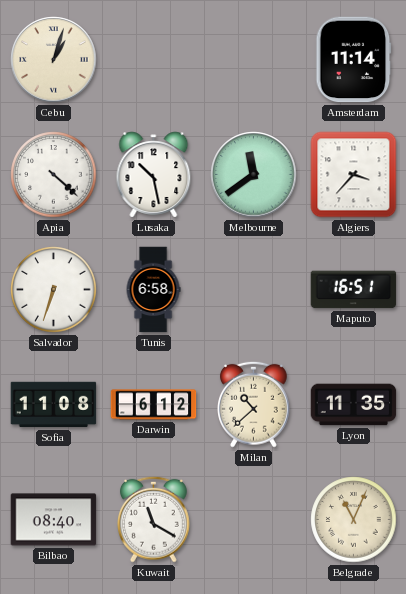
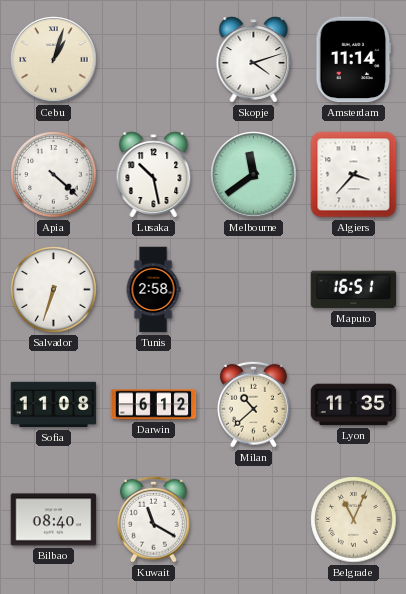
Skopje: none -> 4:12 (254, 60)
Tunis: 6:58 -> 2:58 (153, 290)
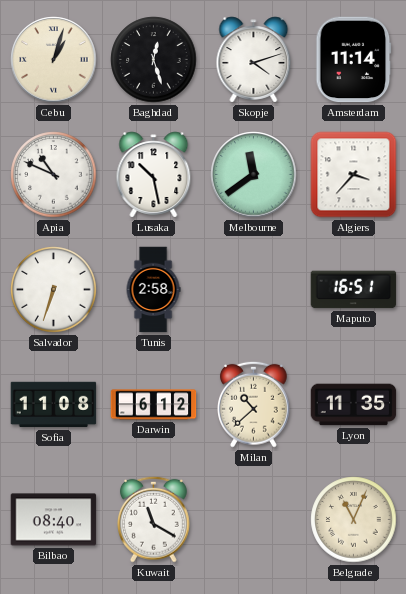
Baghdad: none -> 12:27 (154, 60)
Apia: 4:22 -> 10:49 (54, 175)
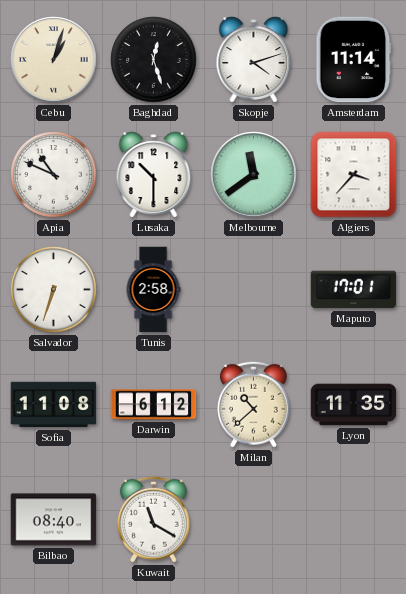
Lusaka: 10:28 -> 10:30 (154, 175)
Maputo: 16:51 -> 17:01 (354, 290)
Belgrade: 11:04 -> none (354, 520)
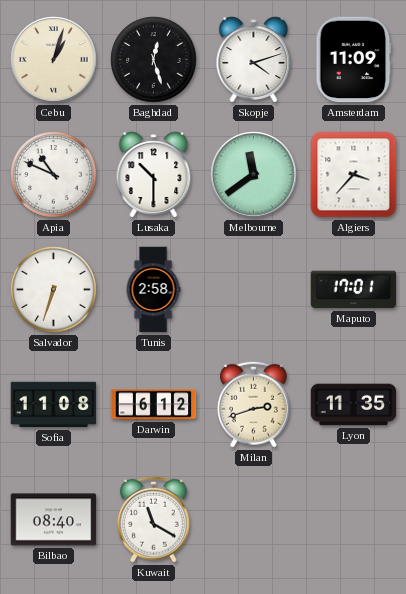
Amsterdam: 11:14 -> 11:09 (354, 60)
Milan: 10:38 -> 2:42 (254, 404)
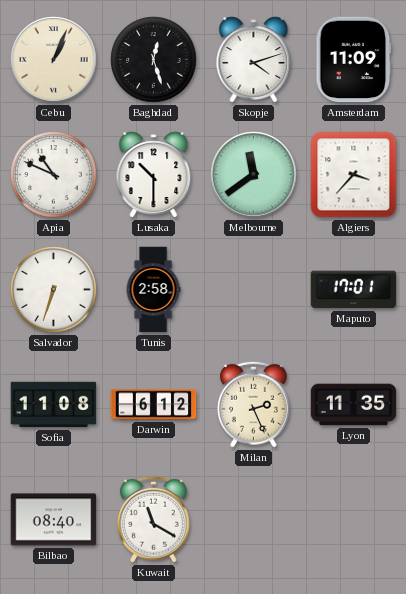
Cebu: 1:03 -> 1:04 (54, 60)
Milan: 2:42 -> 2:26 (254, 404)
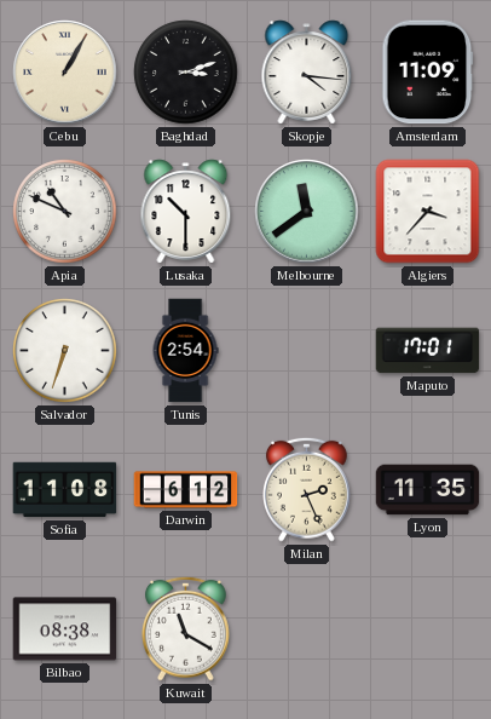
Cebu: 1:04 -> 1:05 (65, 73)
Baghdad: 12:27 -> 3:12 (186, 73)
Skopje: 4:12 -> 4:16 (307, 73)
Tunis: 2:58 -> 2:54 (185, 351)
Bilbao: 08:40 -> 08:38 (65, 629)
